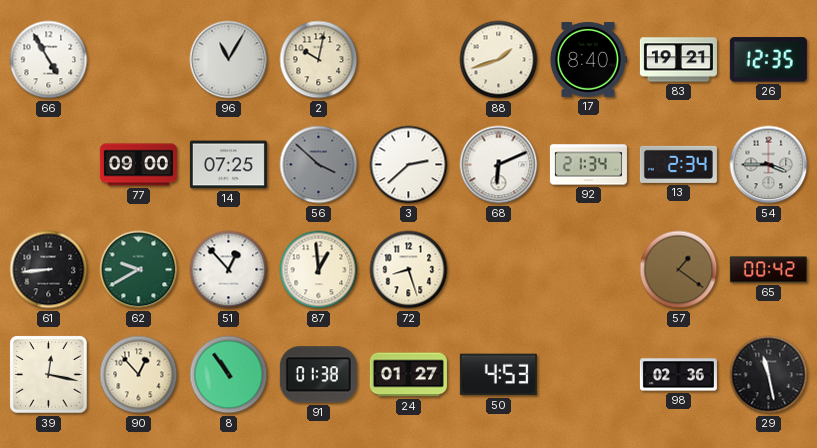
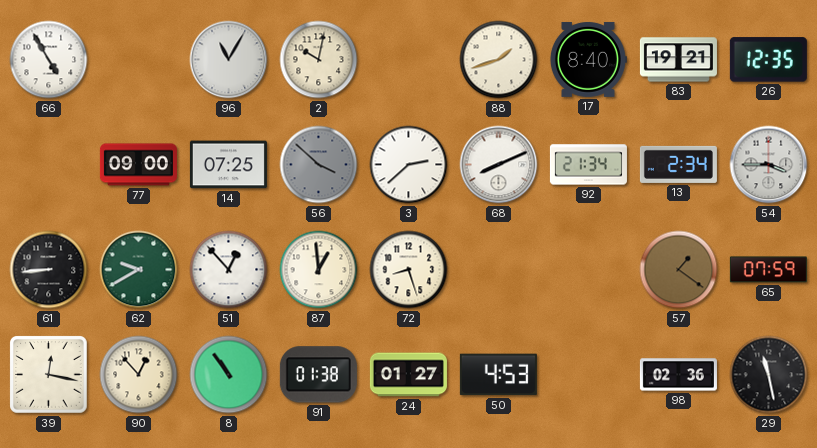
68: 6:11 -> 8:11 (499, 165)
65: 00:42 -> 07:59 (768, 270)
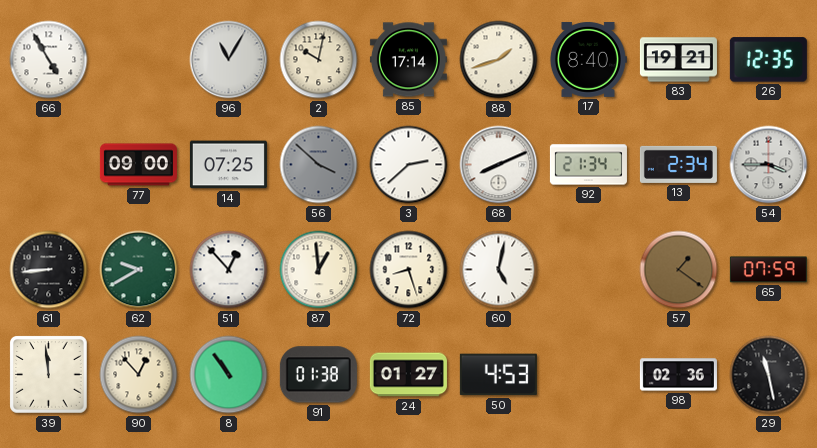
85: none -> 17:14 (408, 60)
60: none -> 5:02 (499, 270)
39: 12:17 -> 11:59 (49, 375)
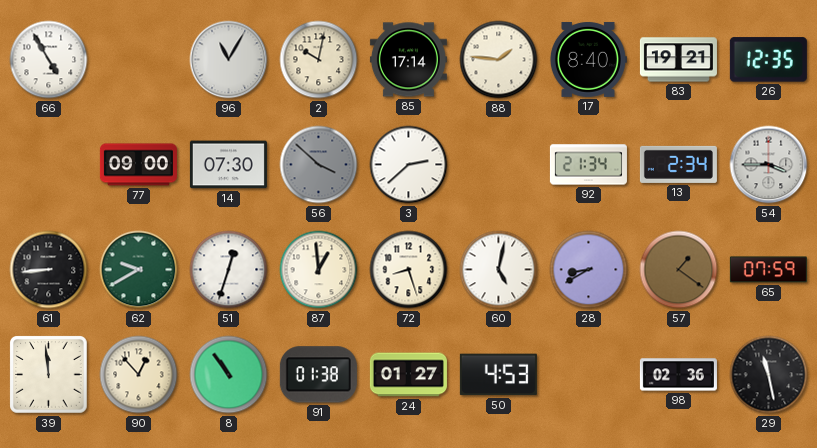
88: 1:42 -> 1:46 (499, 60)
14: 07:25 -> 07:30 (228, 165)
68: 8:11 -> none (499, 165)
51: 12:53 -> 12:33 (229, 270)
28: none -> 8:40 (589, 270)
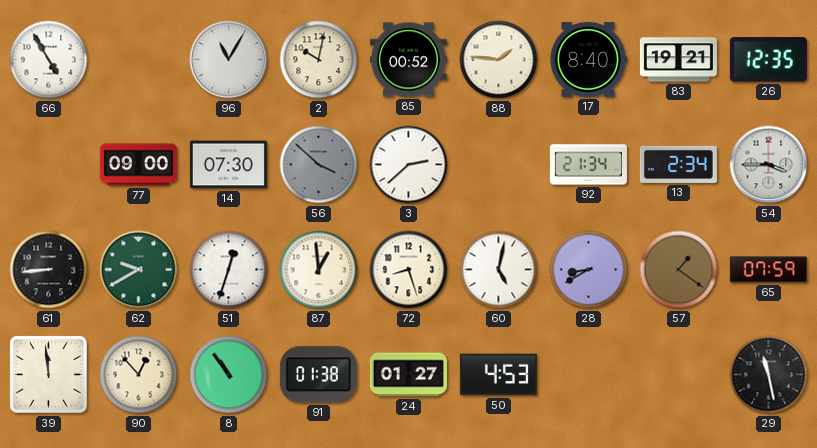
85: 17:14 -> 00:52 (408, 60)
98: 02:36 -> none (678, 375)
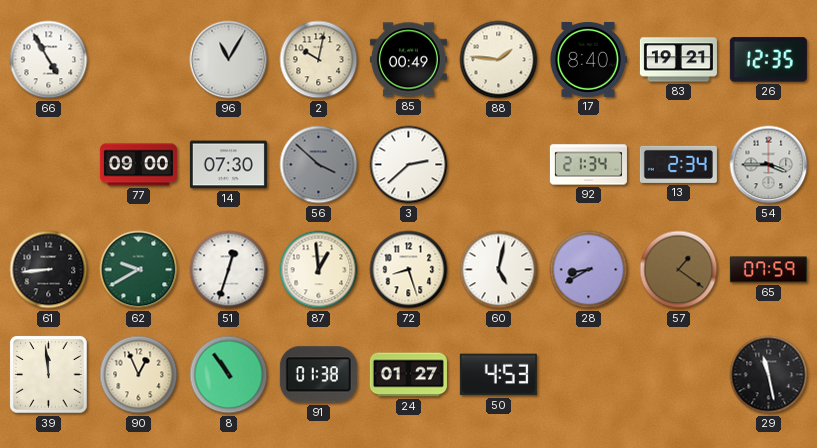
85: 00:52 -> 00:49 (408, 60)
90: 12:53 -> 12:56 (139, 375)
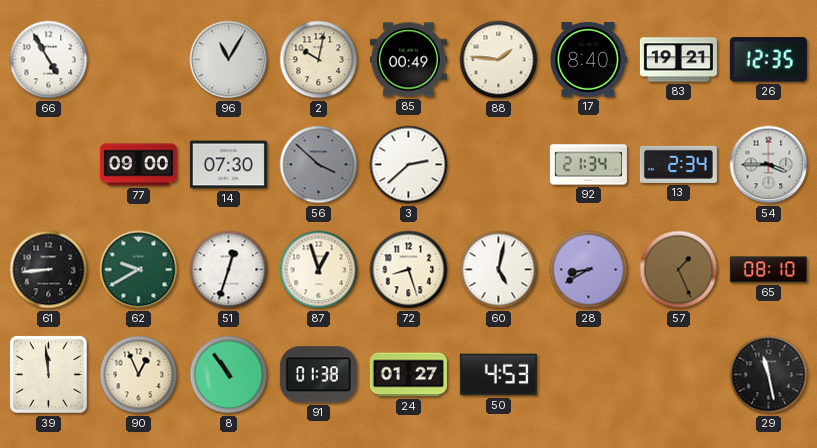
87: 12:59 -> 12:57 (319, 270)
57: 1:21 -> 1:26 (679, 270)
65: 07:59 -> 08:10 (768, 270)
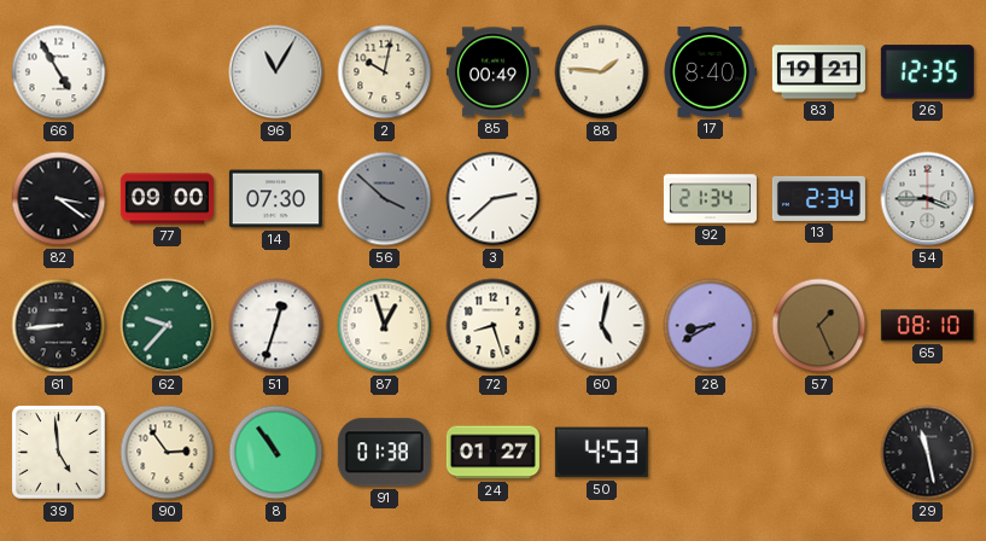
82: none -> 3:21 (59, 199)
62: 9:40 -> 9:37 (168, 326)
39: 11:59 -> 4:59 (59, 453)
90: 12:56 -> 2:54 (168, 453)
